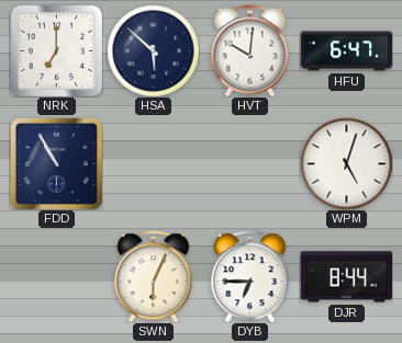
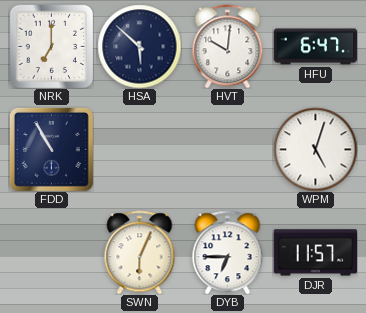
DJR: 8:44 -> 11:57 (315, 253)
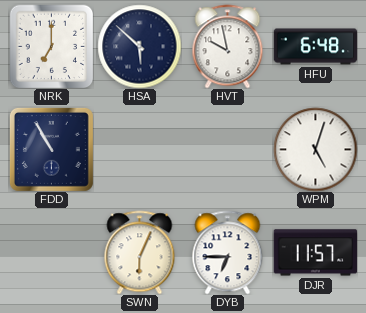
HVT: 10:01 -> 9:58 (228, 46)
HFU: 6:47 -> 6:48 (315, 47)
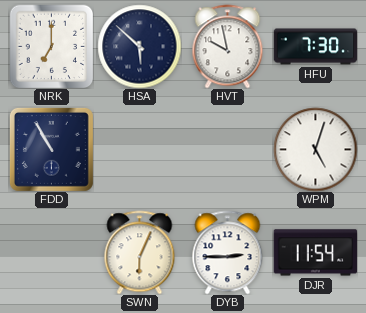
HFU: 6:48 -> 7:30 (315, 47)
DYB: 6:45 -> 2:45 (228, 252)
DJR: 11:57 -> 11:54 (315, 253)
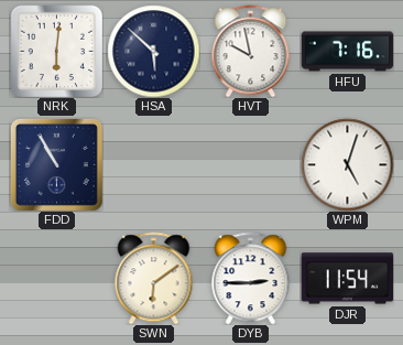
NRK: 7:00 -> 6:01 (56, 51)
HFU: 7:30 -> 7:16 (347, 52)
SWN: 6:04 -> 6:09 (154, 278)
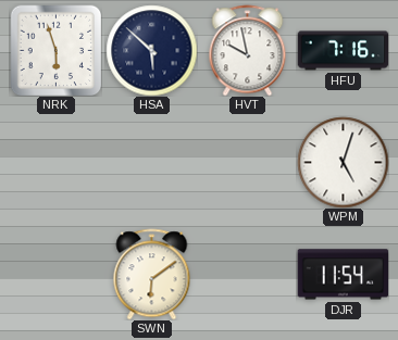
NRK: 6:01 -> 5:57 (55, 50)
FDD: 10:55 -> none (56, 164)
DYB: 2:45 -> none (251, 278)
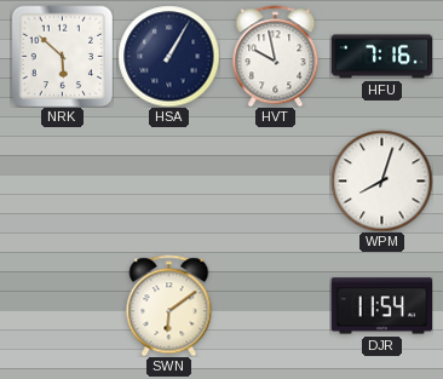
NRK: 5:57 -> 5:52 (62, 56)
HSA: 5:52 -> 1:05 (168, 56)
WPM: 5:03 -> 8:03 (381, 180)
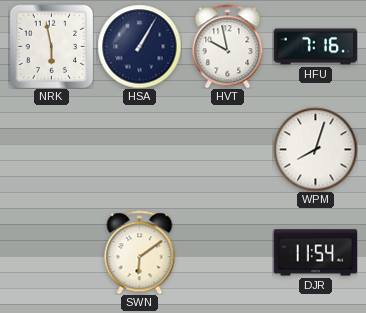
NRK: 5:52 -> 5:58 (51, 46)
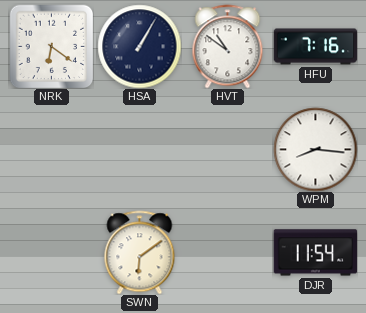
NRK: 5:58 -> 6:21 (51, 46)
HVT: 9:58 -> 10:51 (228, 46)
WPM: 8:03 -> 8:16 (315, 149)
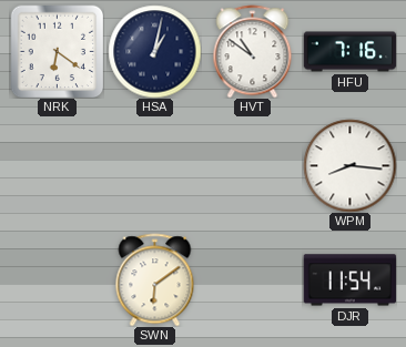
HSA: 1:05 -> 1:02 (154, 51)
